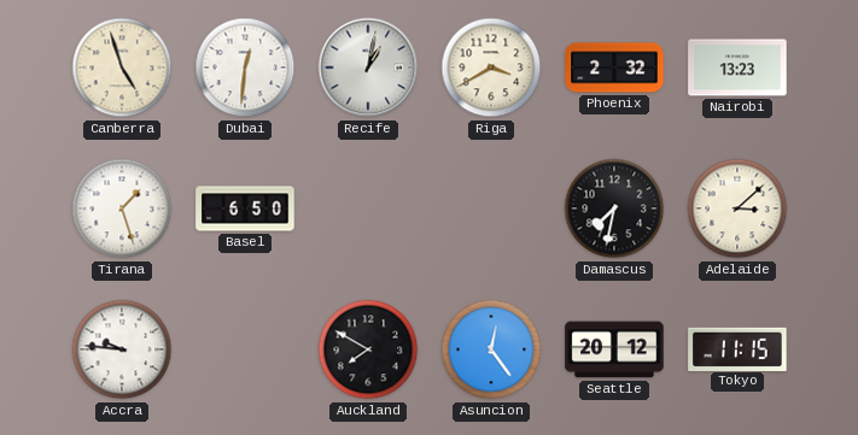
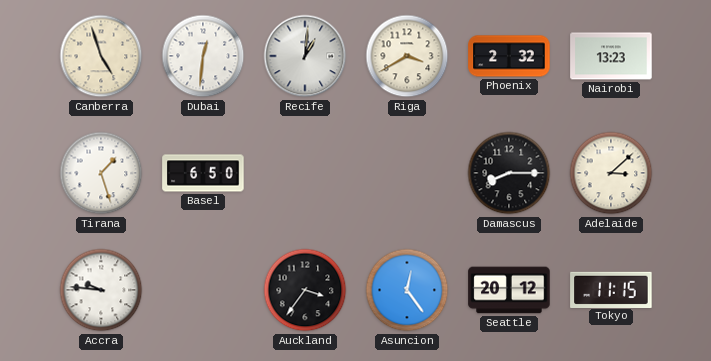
Recife: 1:02 -> 1:01 (305, 56)
Damascus: 7:32 -> 8:15 (509, 173)
Auckland: 7:50 -> 3:36 (305, 290)
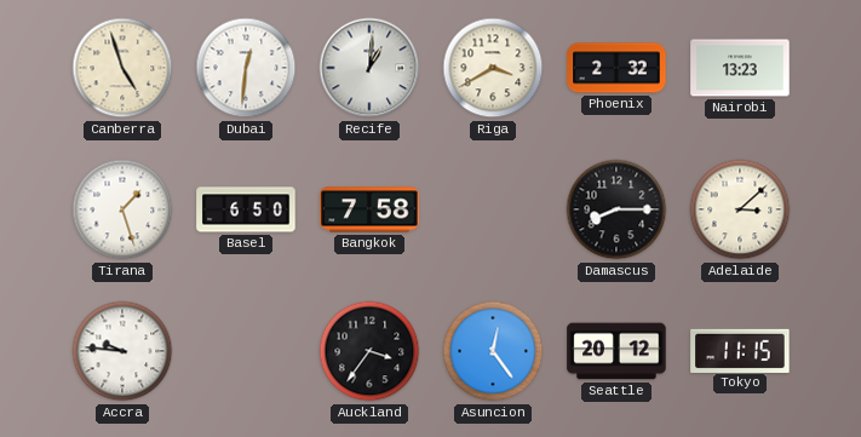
Bangkok: none -> 7:58 (369, 209)
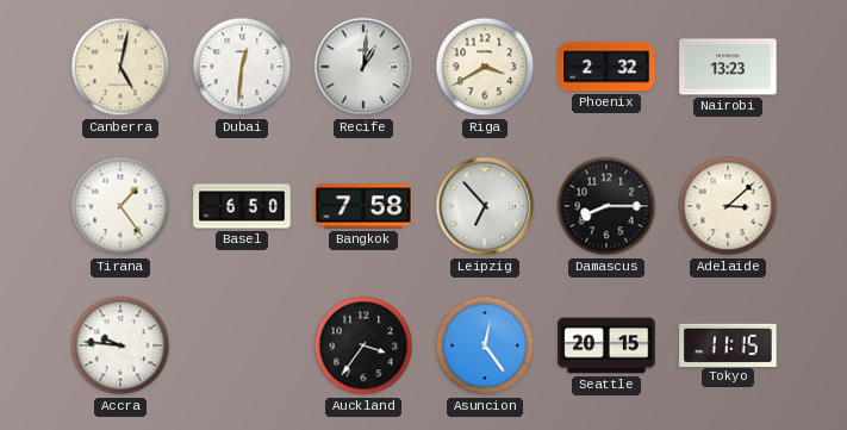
Canberra: 4:57 -> 5:02 (120, 67)
Tirana: 1:27 -> 1:24 (120, 206)
Leipzig: none -> 6:53 (485, 206)
Seattle: 20:12 -> 20:15 (606, 345)
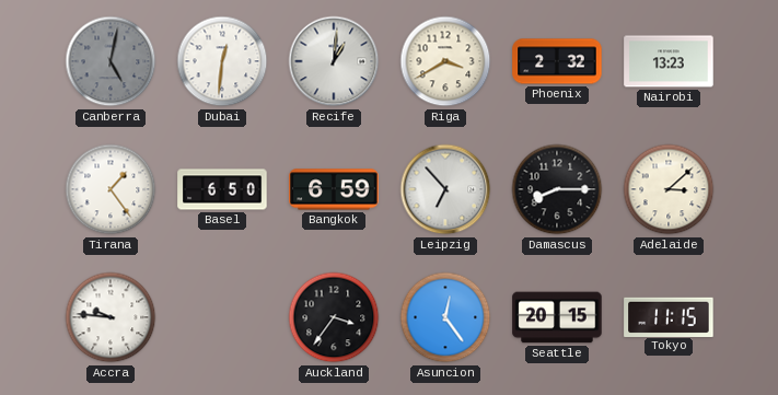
Canberra dial: cream -> grey (111, 61)
Bangkok: 7:58 -> 6:59 (334, 189)
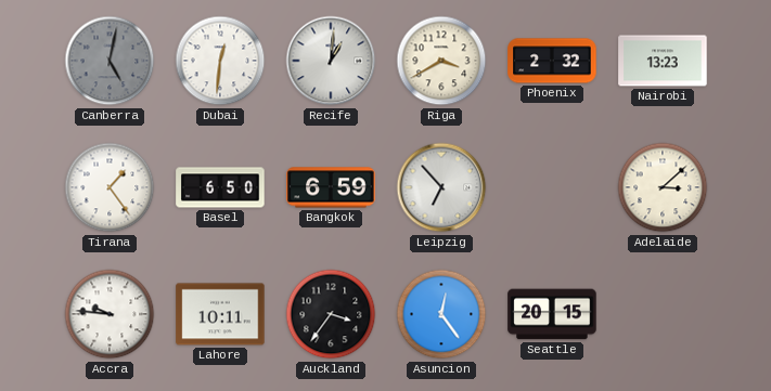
Damascus: 8:15 -> none (557, 189)
Lahore: none -> 10:11 (220, 314)
Tokyo: 11:15 -> none (669, 316)
